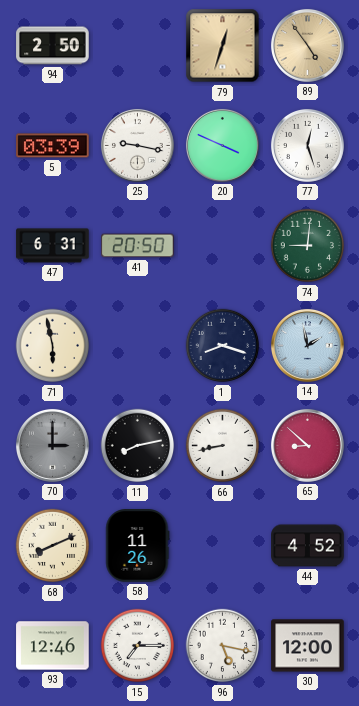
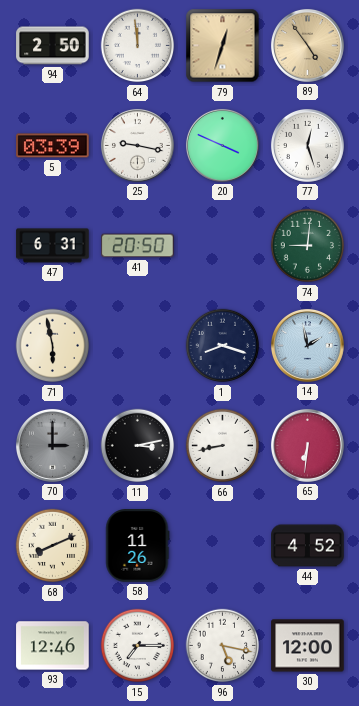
64: none -> 11:59 (138, 46)
11: 8:13 -> 3:13 (138, 446)
65: 8:52 -> 6:31 (308, 446)
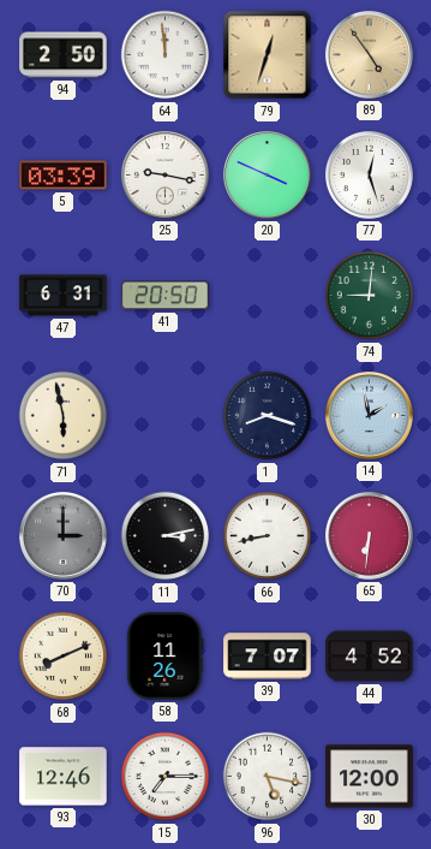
39: none -> 7:07 (268, 657)
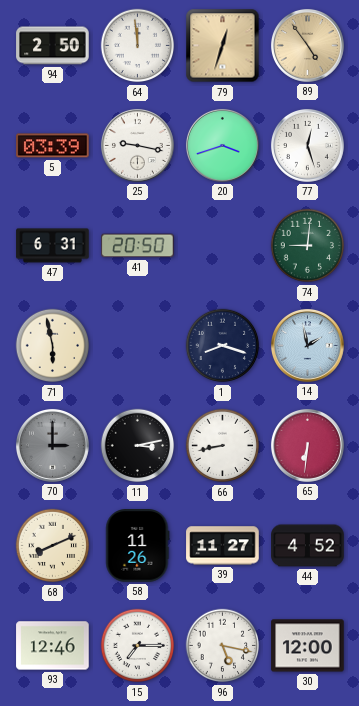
20: 3:49 -> 3:42 (223, 146)
39: 7:07 -> 11:27 (223, 546)
